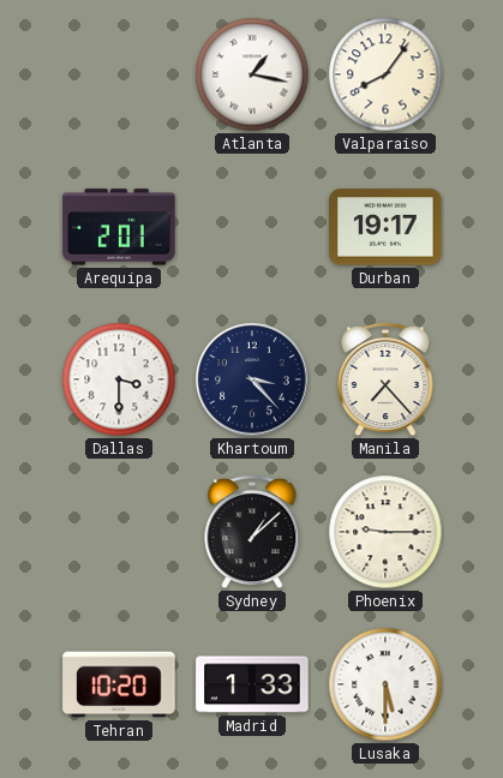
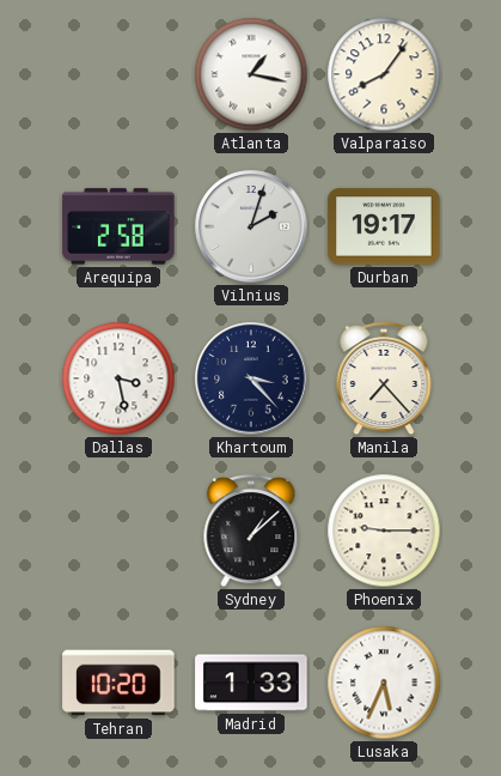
Arequipa: 2:01 -> 2:58 (118, 226)
Vilnius: none -> 2:03 (251, 226)
Dallas: 3:30 -> 3:28 (118, 378)
Lusaka: 5:30 -> 5:34 (384, 683)
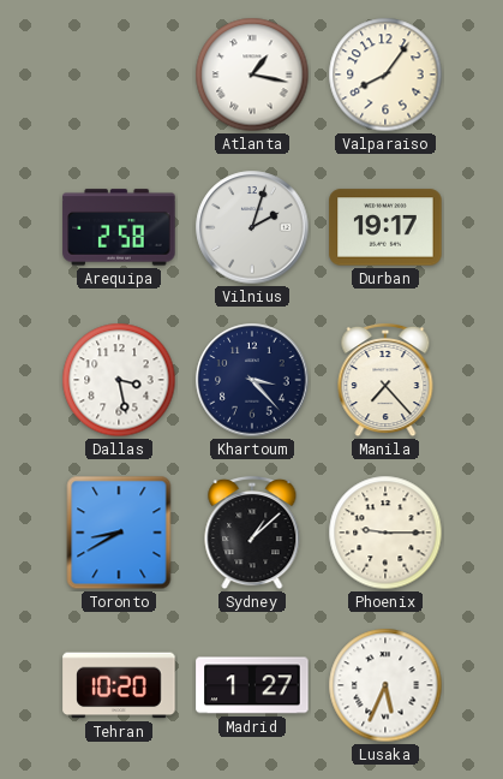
Toronto: none -> 8:40 (119, 533)
Madrid: 1:33 -> 1:27 (252, 685)
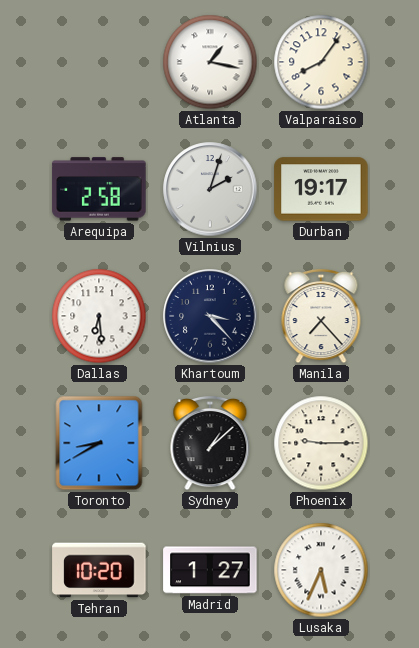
Dallas: 3:28 -> 6:29 (99, 316)
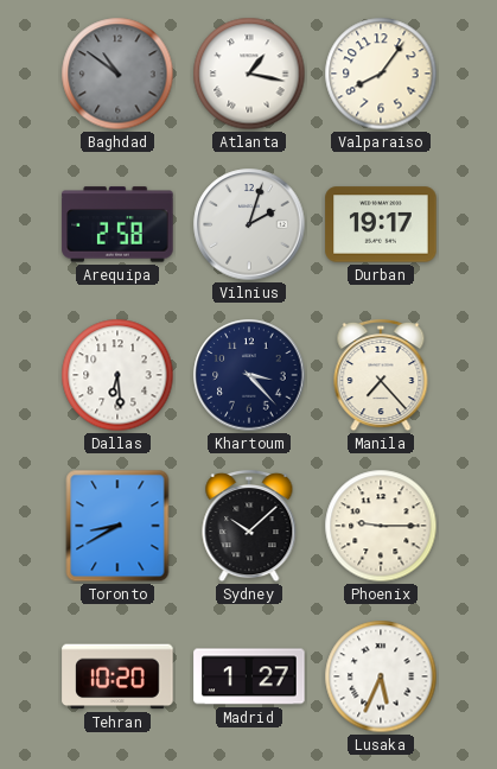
Baghdad: none -> 10:51 (117, 74)
Sydney: 1:08 -> 10:08 (249, 526)
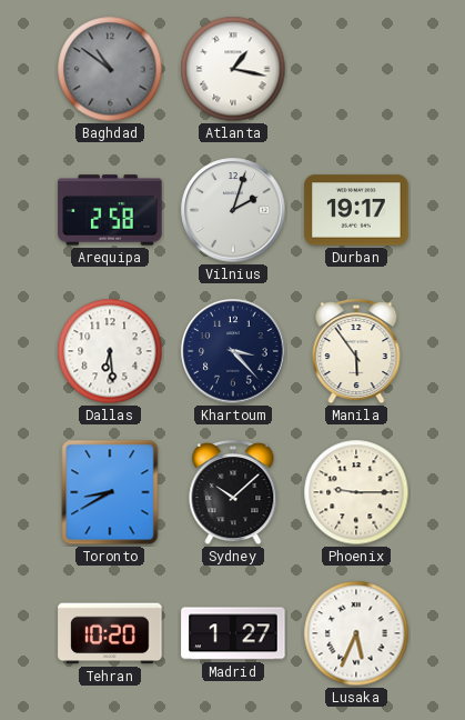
Valparaiso: 8:06 -> none (381, 74)
Manila: 7:23 -> 5:54 (356, 351)
